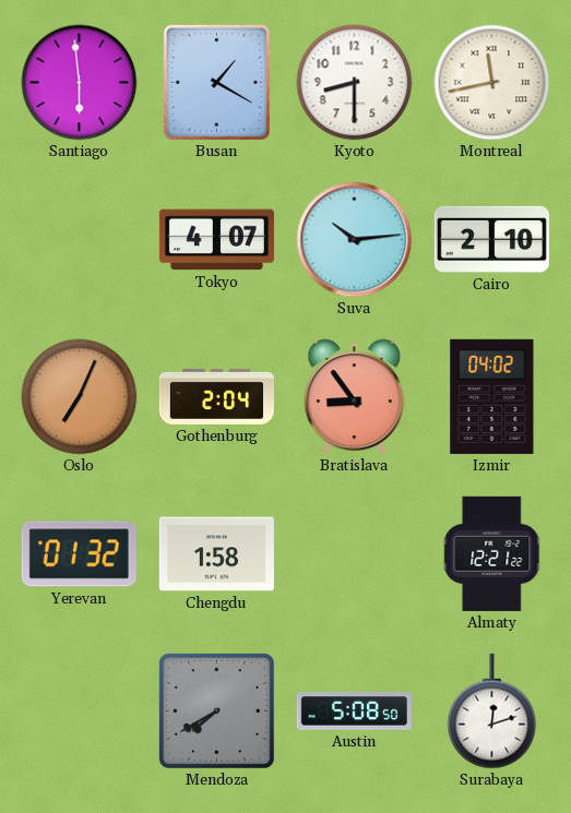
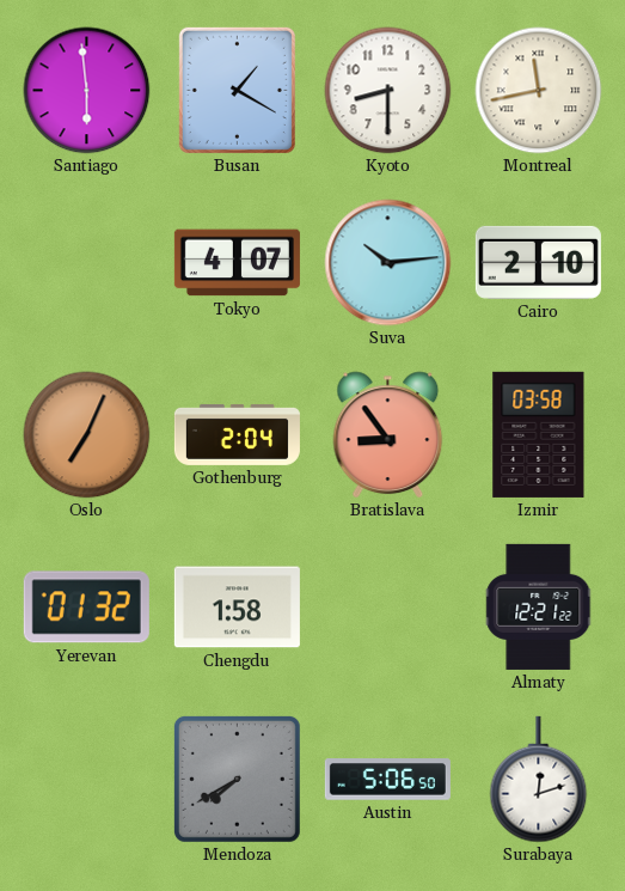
Izmir: 04:02 -> 03:58 (539, 434)
Austin: 5:08 -> 5:06 (387, 780)
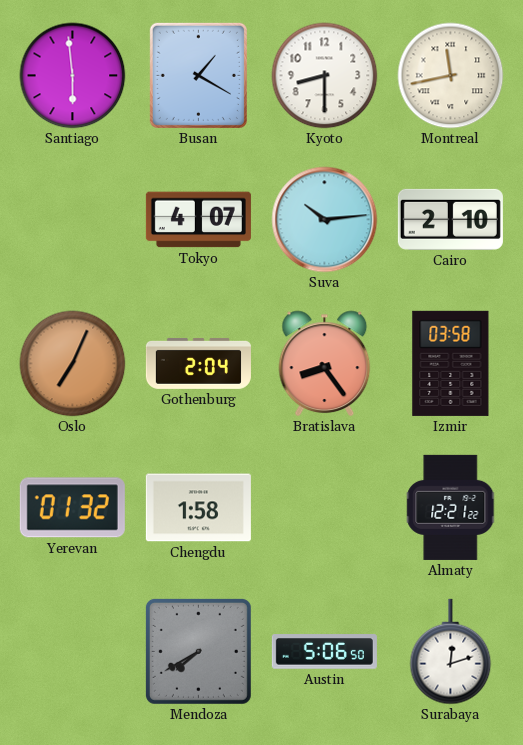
Bratislava: 8:54 -> 8:24 (325, 364)
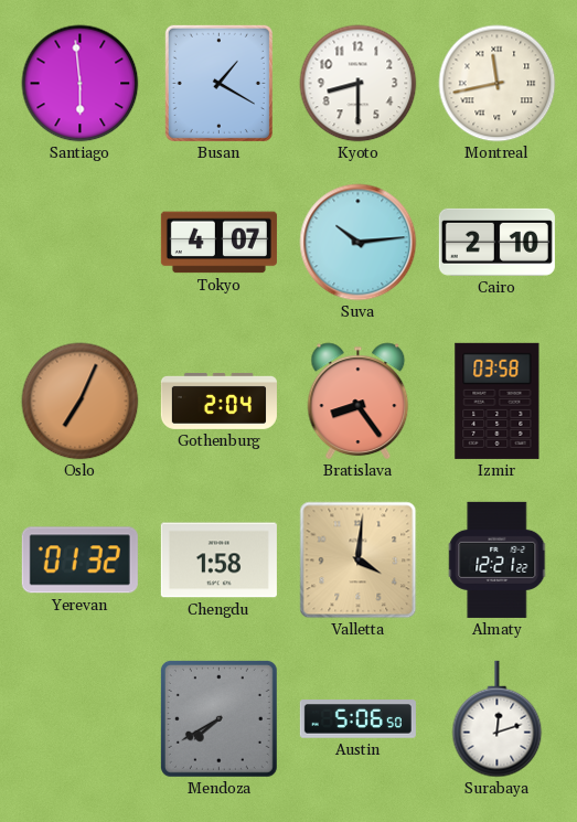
Valletta: none -> 4:01 (359, 561)
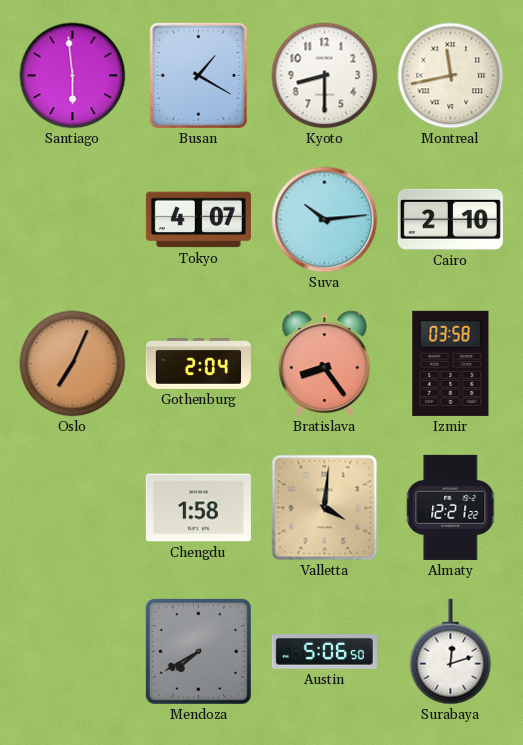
Yerevan: 01:32 -> none (79, 561)
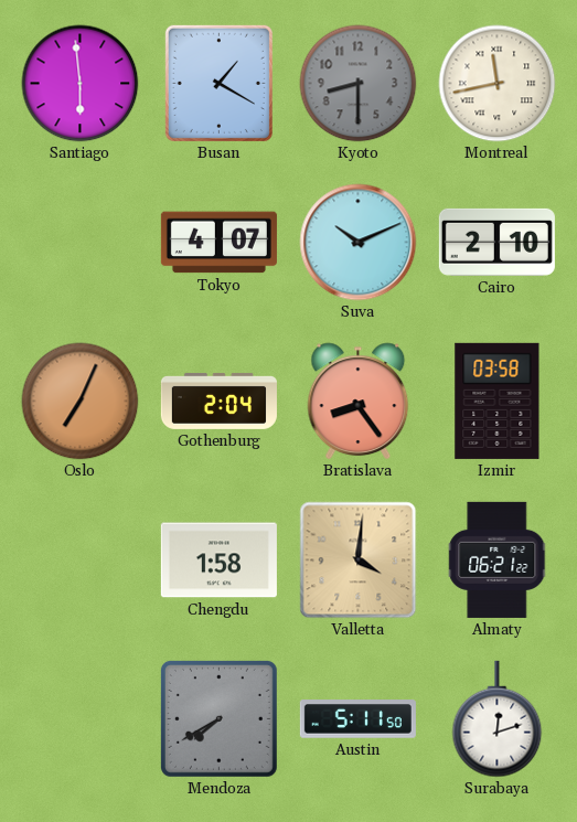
Kyoto dial: white -> grey (359, 84)
Suva: 10:14 -> 10:11 (359, 243)
Almaty: 12:21 -> 06:21 (498, 559)
Austin: 5:06 -> 5:11 (357, 719)
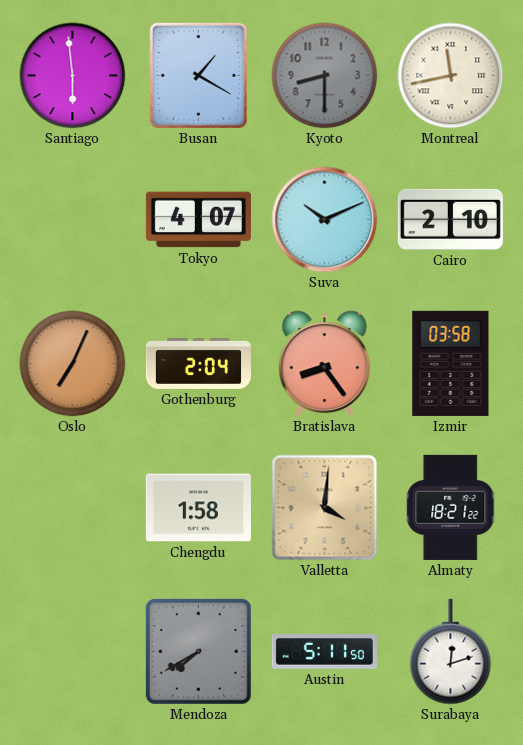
Almaty: 06:21 -> 18:21 (451, 507)
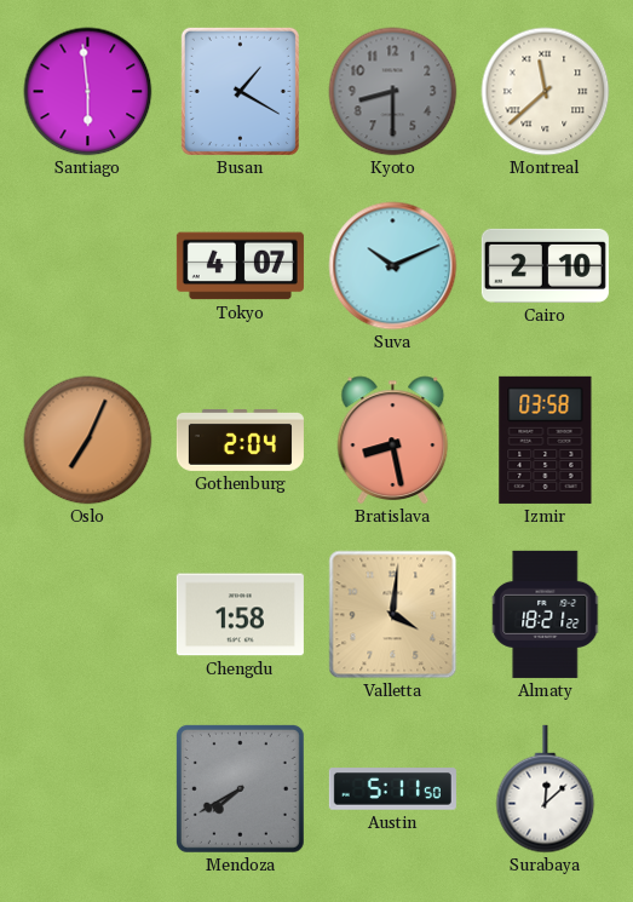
Montreal: 11:43 -> 11:38 (546, 92)
Bratislava: 8:24 -> 8:28 (393, 441)
Surabaya: 12:12 -> 12:08 (546, 789)
